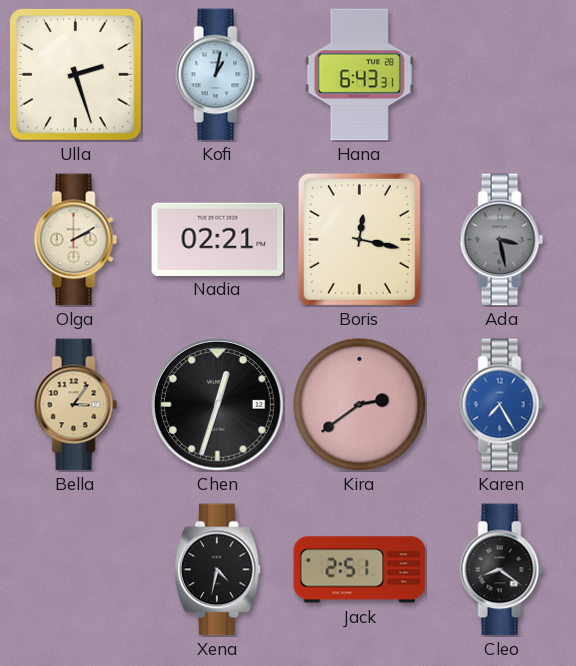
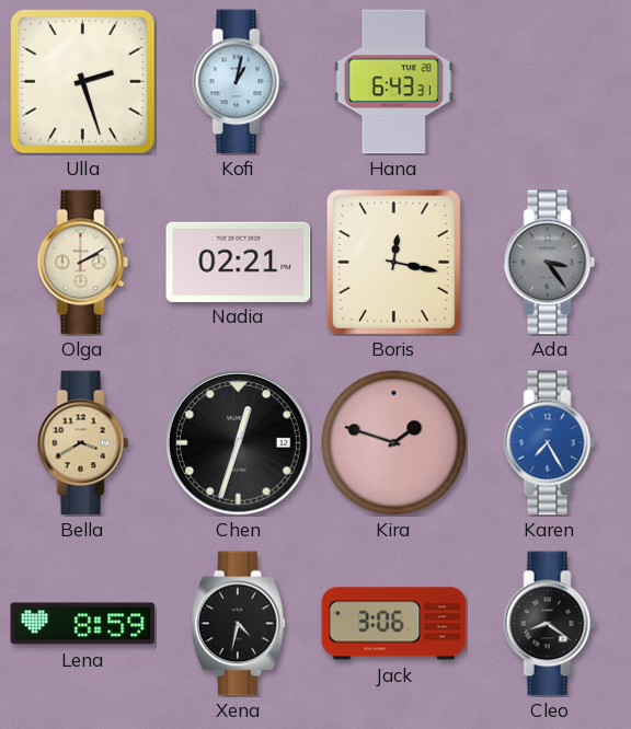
Ada: 3:28 -> 3:24 (550, 263)
Bella: 3:06 -> 3:40 (83, 443)
Kira: 2:39 -> 1:48 (394, 443)
Lena: none -> 8:59 (83, 624)
Jack: 2:51 -> 3:06 (394, 624)
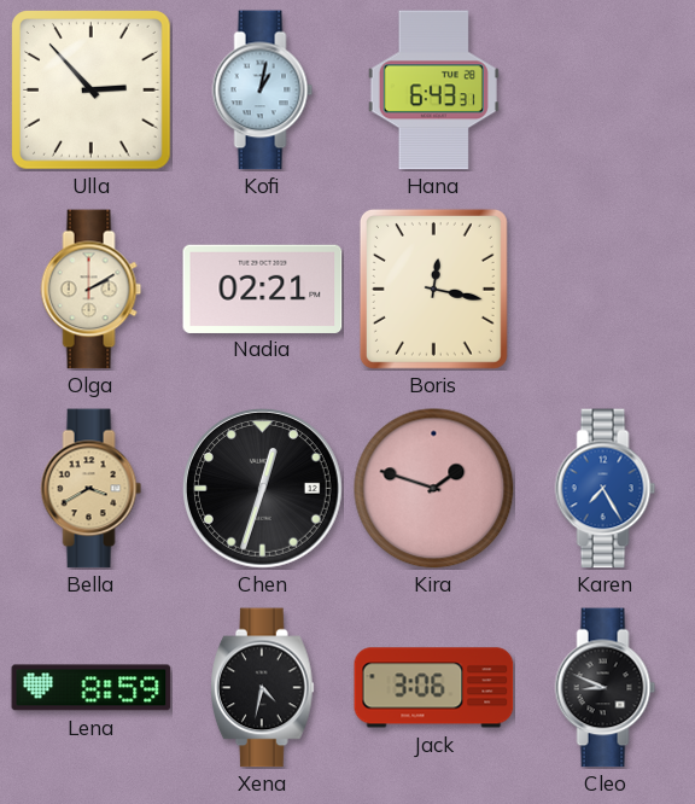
Ulla: 2:27 -> 2:53 (92, 91)
Ada: 3:24 -> none (550, 263)
Cleo: 8:21 -> 8:49 (606, 688)
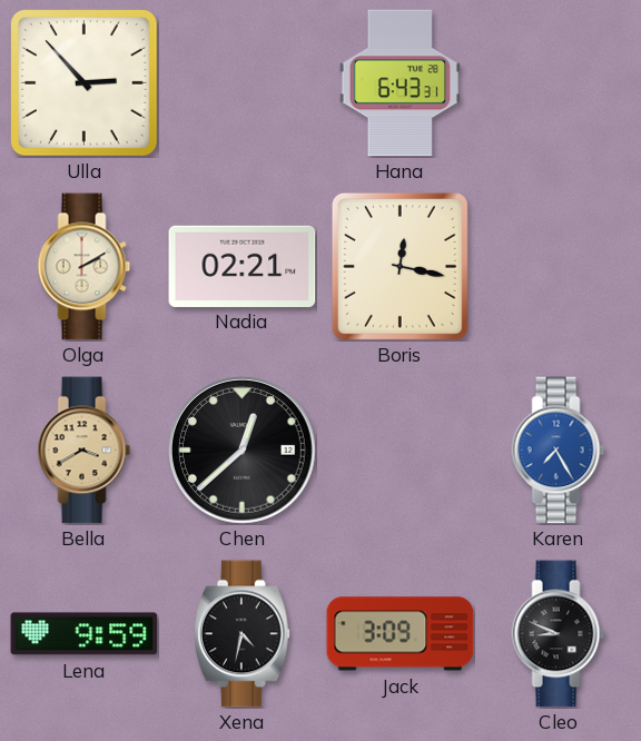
Kofi: 1:02 -> none (263, 91)
Chen: 12:33 -> 12:38 (243, 451)
Kira: 1:48 -> none (434, 489)
Lena: 8:59 -> 9:59 (85, 634)
Jack: 3:06 -> 3:09 (401, 634)
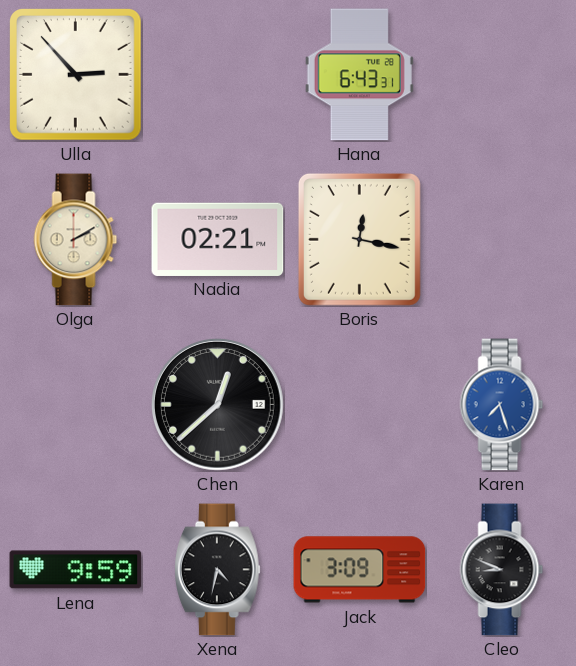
Bella: 3:40 -> none (85, 451)
Karen: 7:25 -> 7:27 (502, 405)
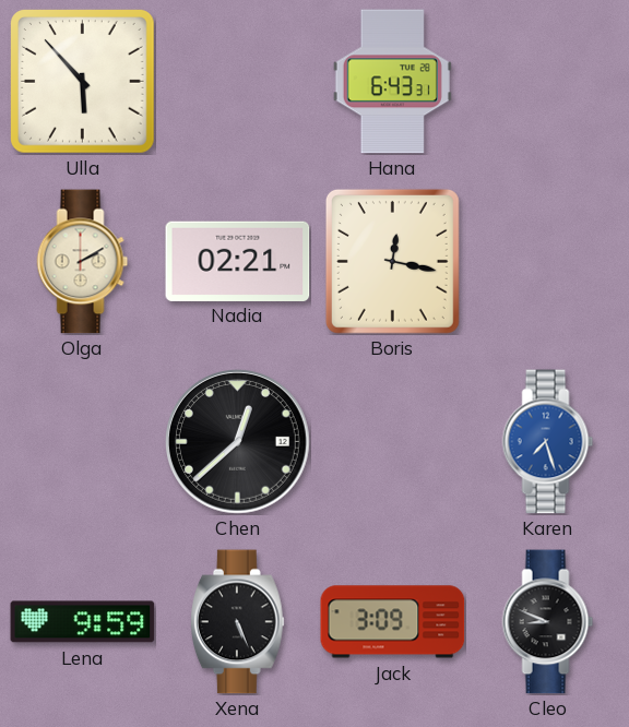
Ulla: 2:53 -> 5:53 (83, 82)
Xena: 4:32 -> 5:26 (238, 622)
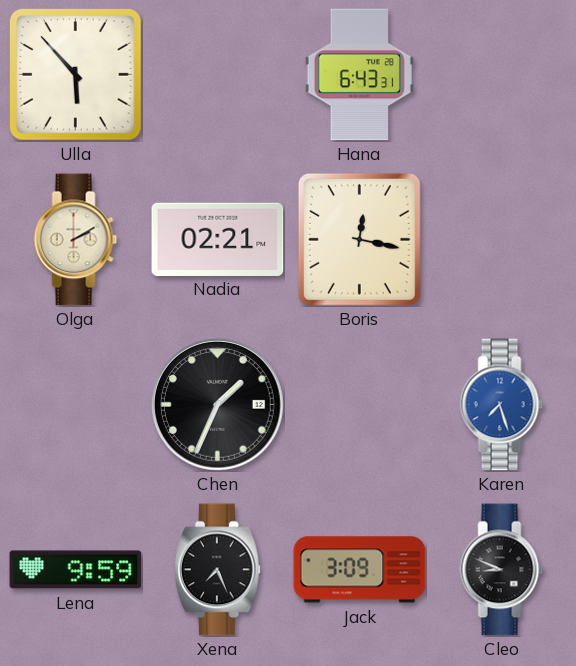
Chen: 12:38 -> 1:34 (218, 405)
Xena: 5:26 -> 7:26 (218, 570)
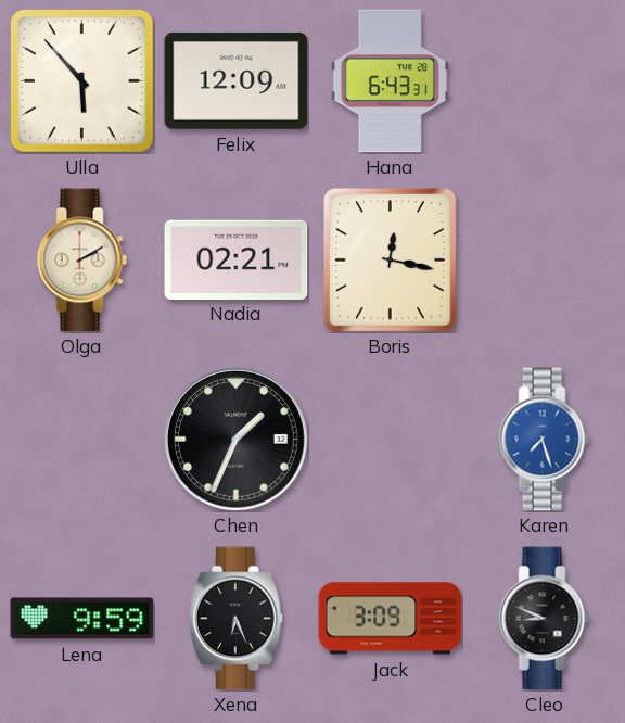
Felix: none -> 12:09 (237, 80)
Xena: 7:26 -> 6:26 (237, 619)
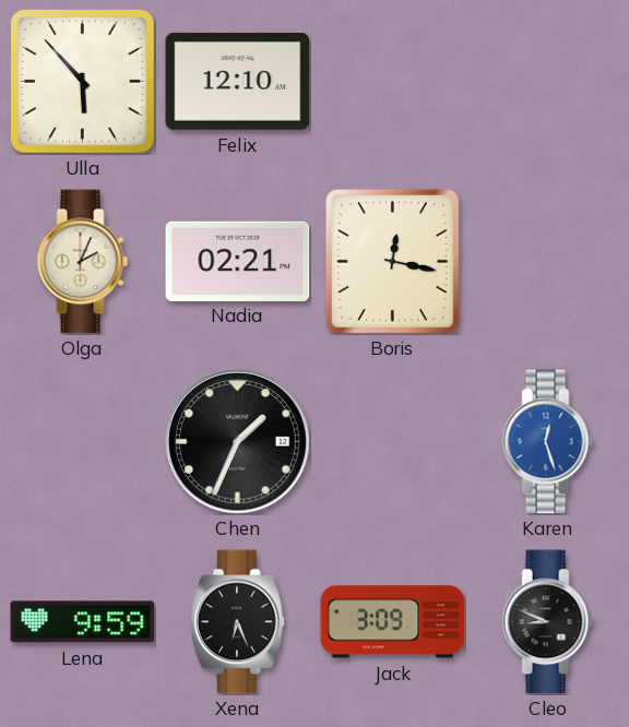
Felix: 12:09 -> 12:10 (238, 81)
Hana: 6:43 -> none (390, 81)
Olga: 2:10 -> 2:04 (83, 262)
Karen: 7:27 -> 12:27 (548, 442)
